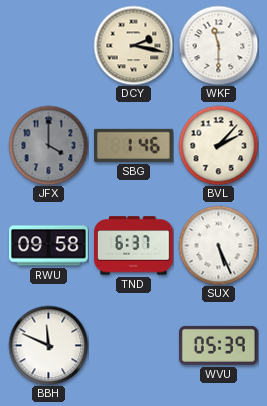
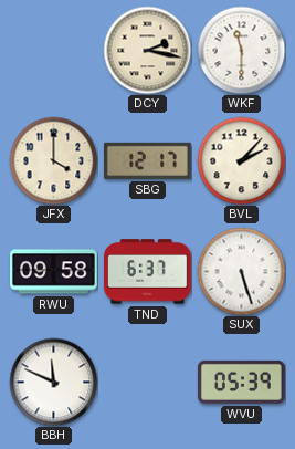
JFX dial: grey -> cream (53, 160)
SBG: 1:46 -> 12:17 (148, 160)
SUX: 5:26 -> 5:27 (241, 271)
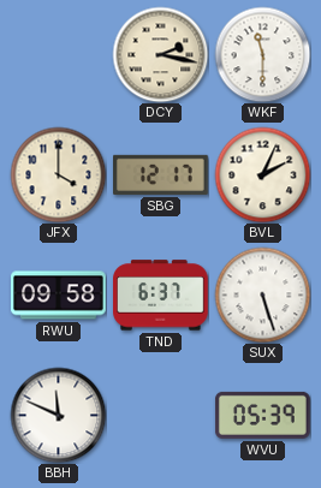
BVL: 2:07 -> 2:04 (262, 174)
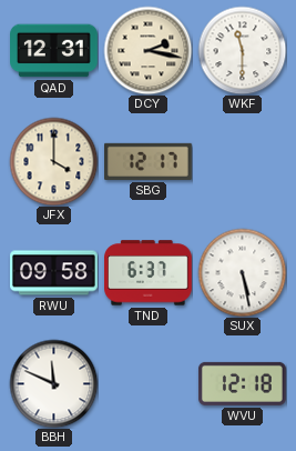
QAD: none -> 12:31 (54, 51)
BVL: 2:04 -> none (262, 174)
SUX: 5:27 -> 5:28 (242, 272)
WVU: 05:39 -> 12:18 (242, 383)
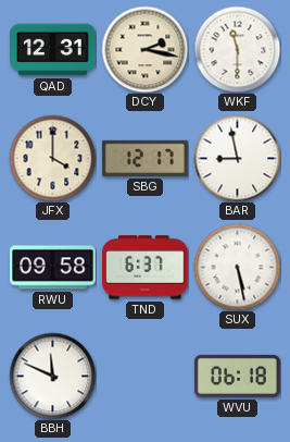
BAR: none -> 8:58 (237, 158)
WVU: 12:18 -> 06:18 (237, 376)
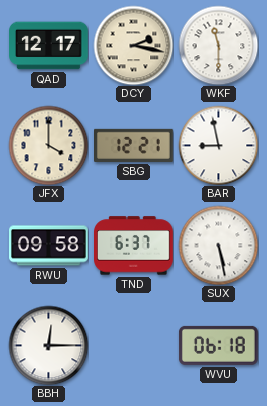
QAD: 12:31 -> 12:17 (49, 46)
SBG: 12:17 -> 12:21 (134, 145)
BBH: 11:49 -> 12:15 (48, 345)
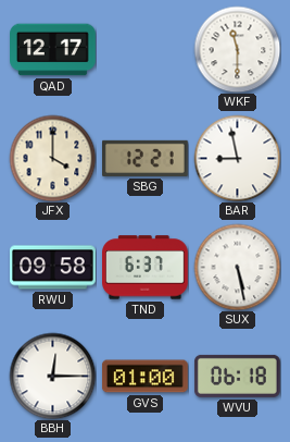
DCY: 2:17 -> none (133, 45)
GVS: none -> 01:00 (144, 377)
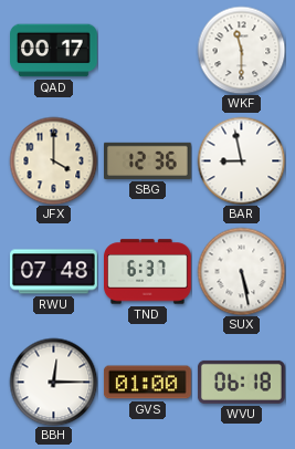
QAD: 12:17 -> 00:17 (54, 51)
SBG: 12:21 -> 12:36 (148, 160)
RWU: 09:58 -> 07:48 (54, 272)
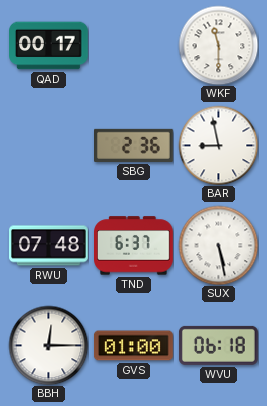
JFX: 4:00 -> none (53, 160)
SBG: 12:36 -> 2:36 (134, 145)
